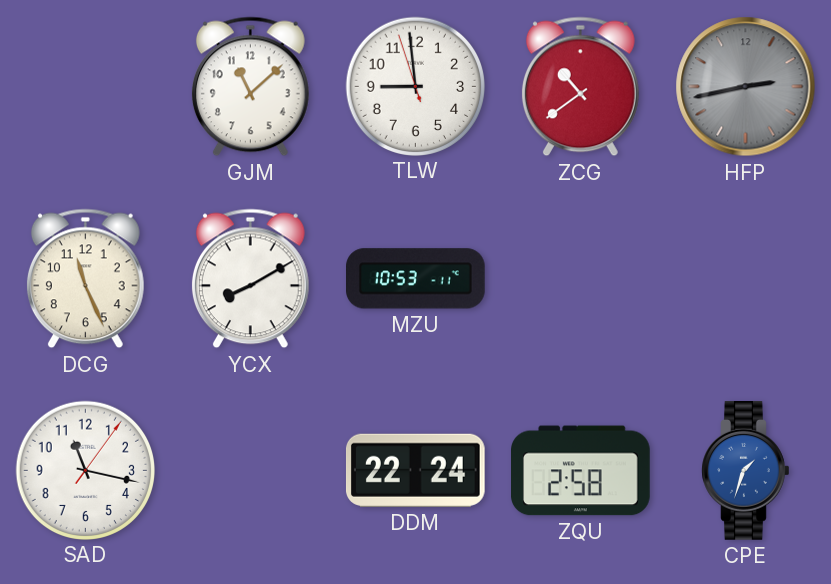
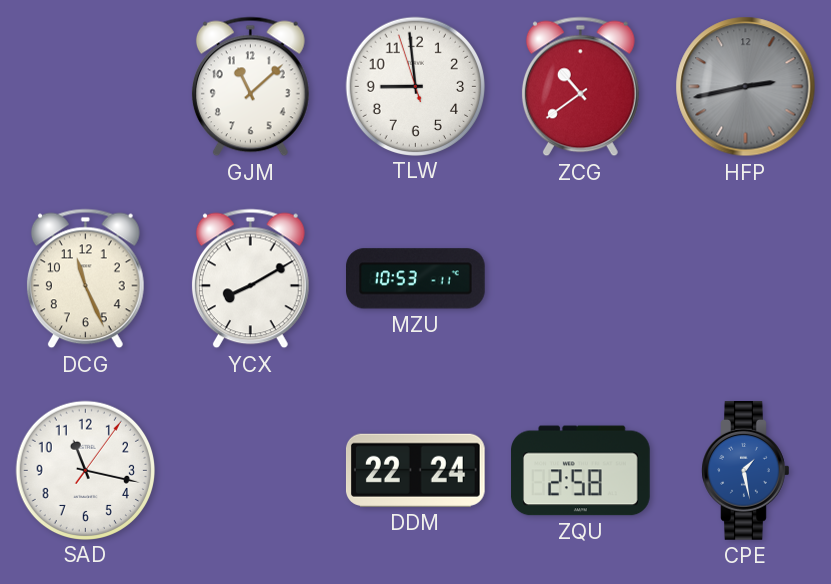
CPE: 1:33 -> 1:28 (746, 471)
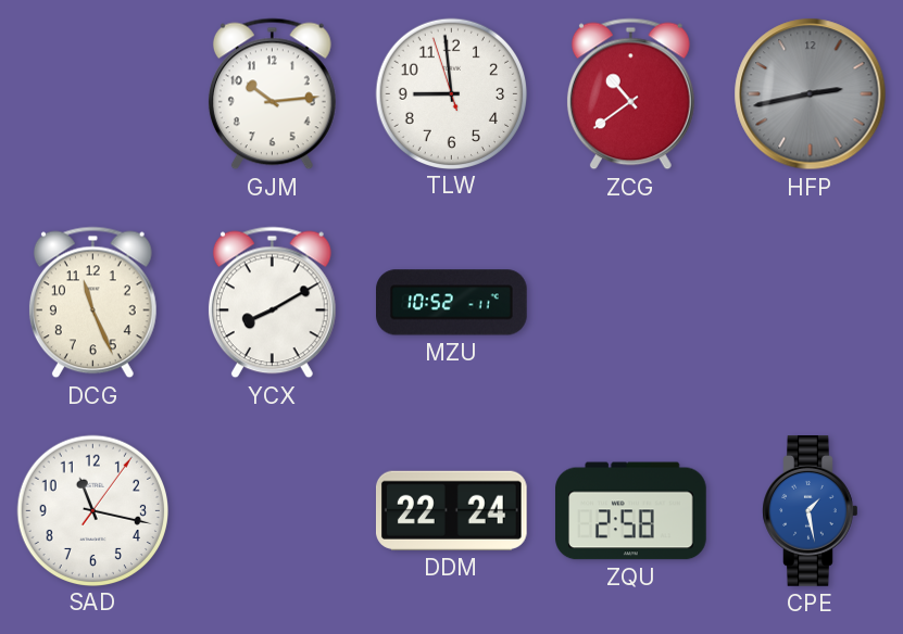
GJM: 11:08 -> 10:14 (272, 94)
MZU: 10:53 -> 10:52 (452, 303)
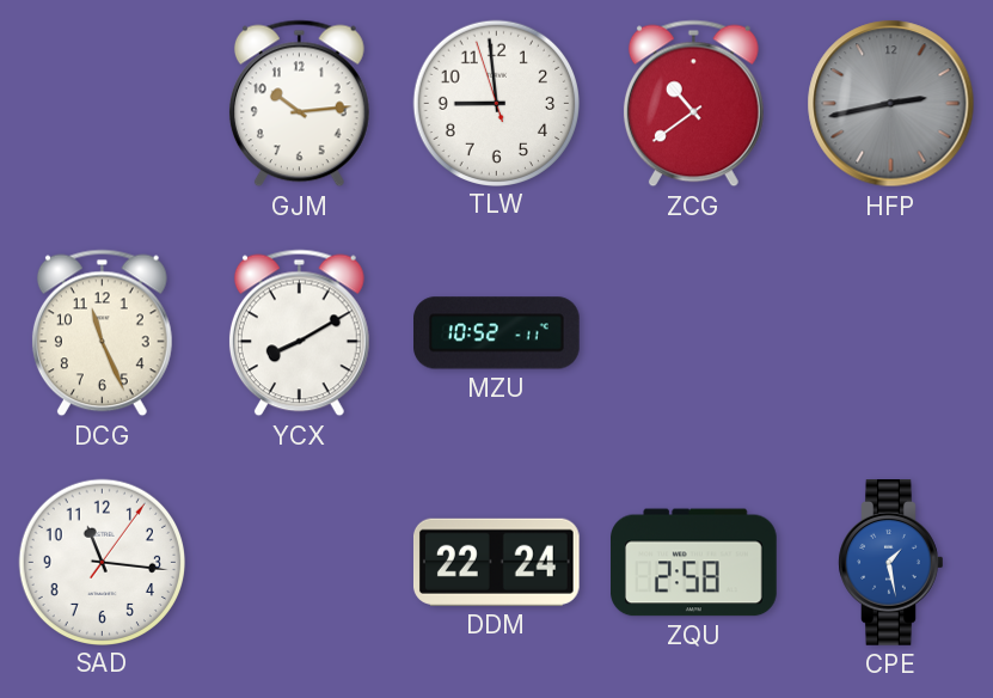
SAD: 11:17 -> 11:16 (102, 562)
